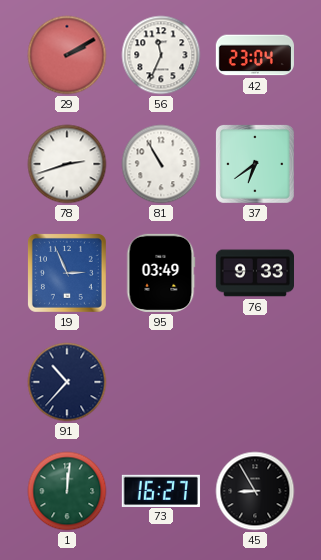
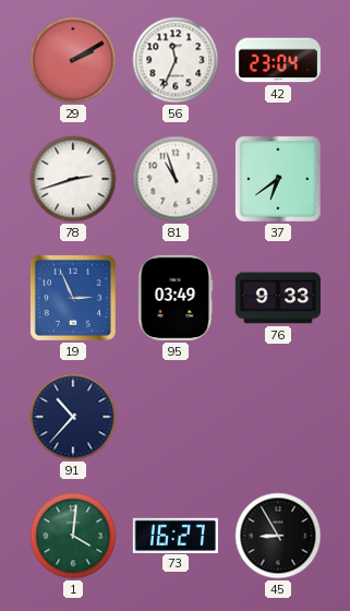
81: 10:55 -> 10:57 (176, 179)
1: 12:01 -> 4:01 (73, 536)
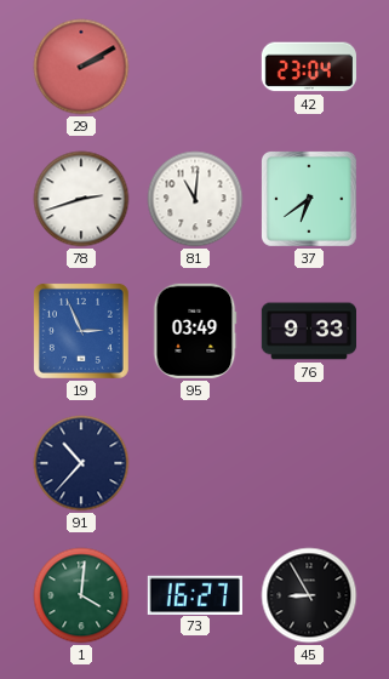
56: 11:34 -> none (176, 60)
81: 10:57 -> 11:01 (195, 199)
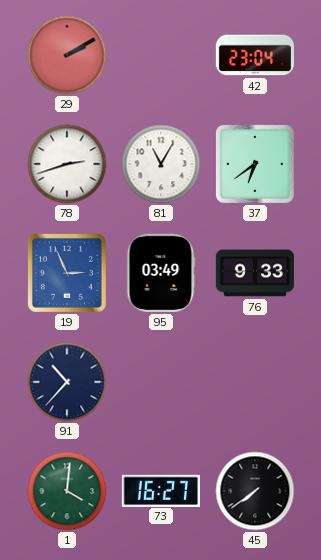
81: 11:01 -> 11:05 (161, 164)
45: 8:55 -> 7:39 (255, 491)
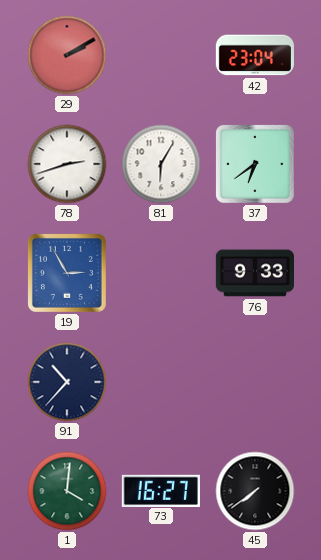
81: 11:05 -> 6:05 (161, 164)
19: 2:56 -> 2:55 (67, 273)
95: 03:49 -> none (161, 273)
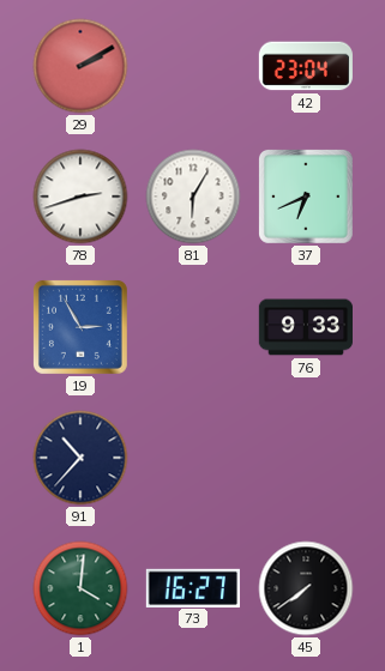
37: 6:39 -> 6:41 (306, 197)
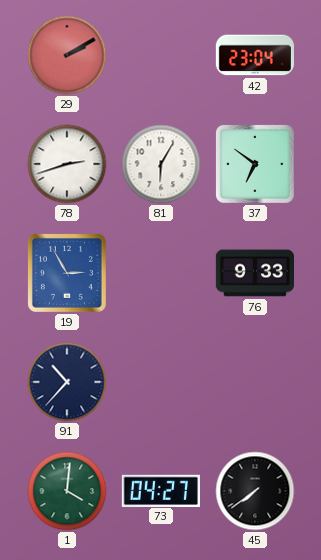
37: 6:41 -> 6:51 (255, 164)
73: 16:27 -> 04:27 (161, 490)
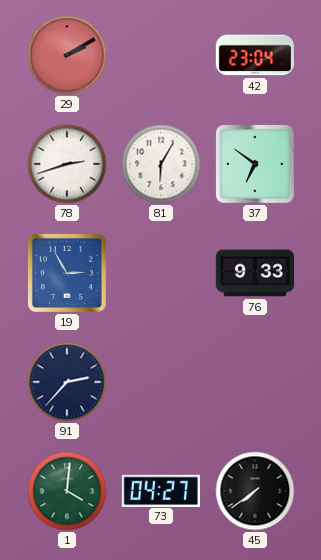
91: 10:37 -> 2:37 (67, 382)
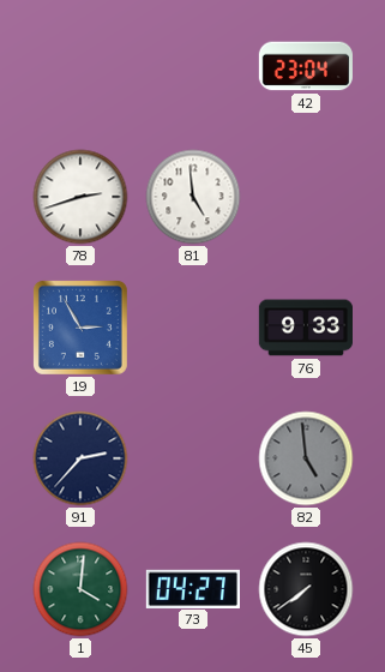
29: 2:10 -> none (67, 55)
81: 6:05 -> 4:59 (193, 197)
37: 6:51 -> none (255, 164)
82: none -> 4:59 (306, 458)
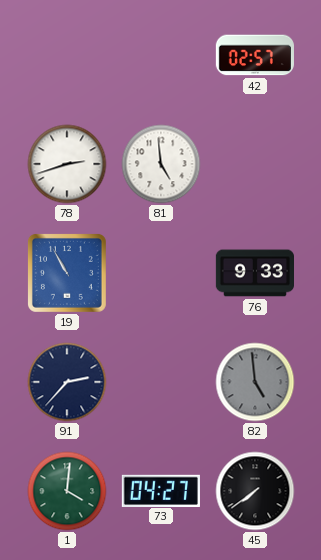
42: 23:04 -> 02:57 (255, 55)
19: 2:55 -> 10:55 (67, 273)
